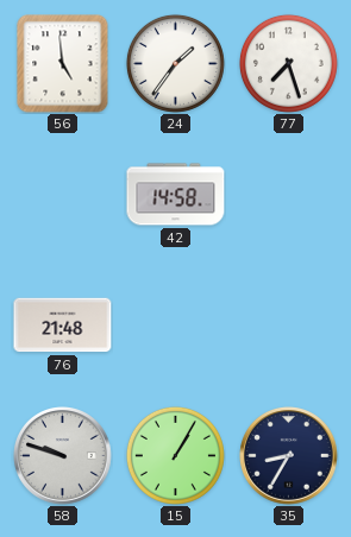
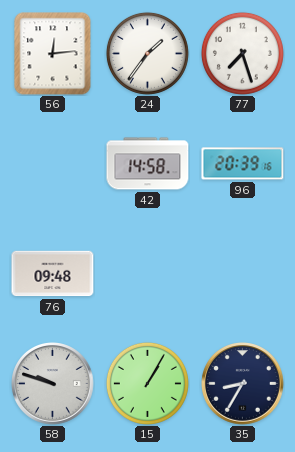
56: 4:59 -> 12:14 (53, 54)
96: none -> 20:39 (243, 164)
76: 21:48 -> 09:48 (53, 274)
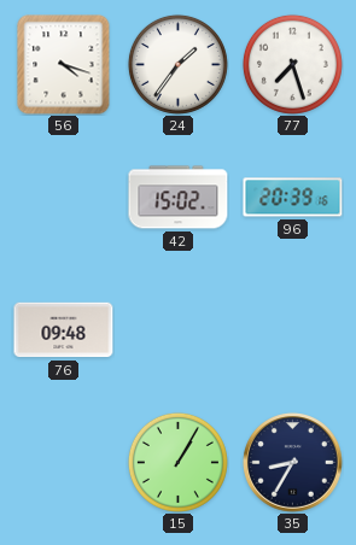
56: 12:14 -> 4:18 (64, 65)
42: 14:58 -> 15:02 (179, 198)
58: 9:48 -> none (53, 384)
